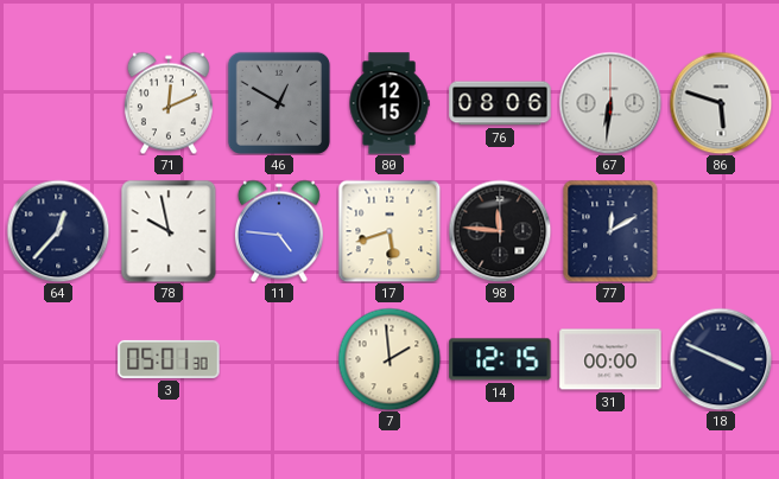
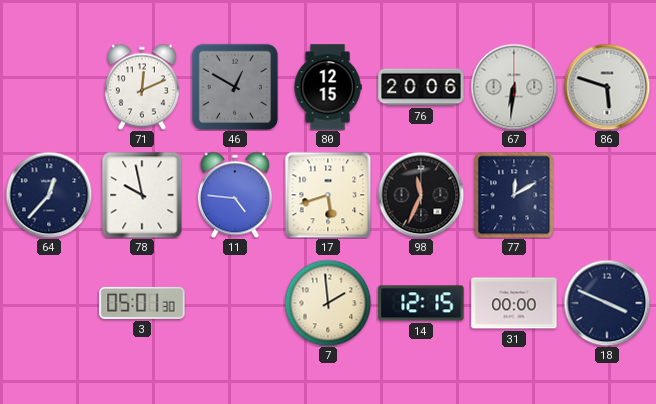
76: 08:06 -> 20:06 (421, 87)
98: 11:46 -> 11:34 (421, 195)
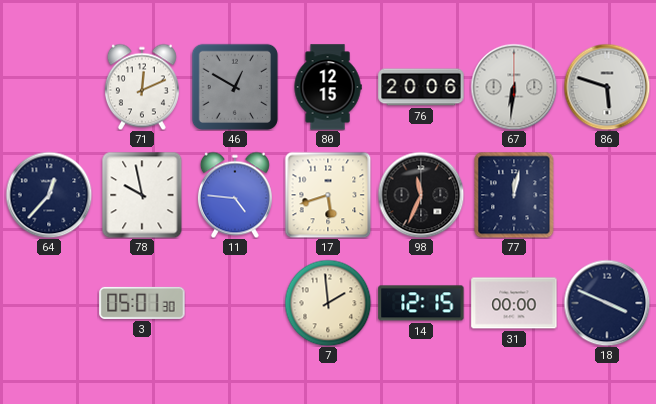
77: 12:10 -> 12:02 (514, 195)
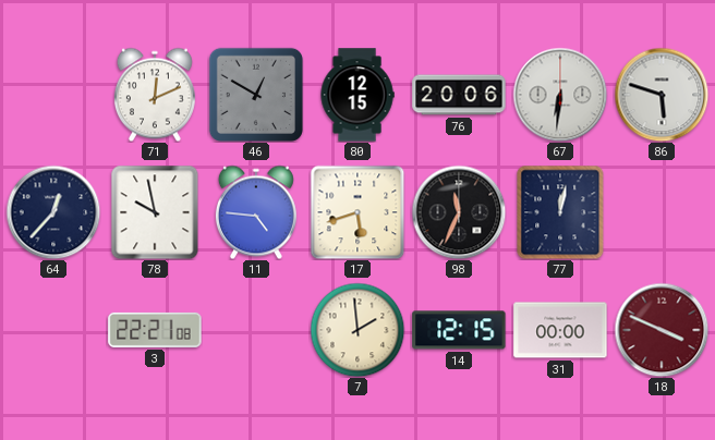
3: 05:01 -> 22:21 (155, 330)
18 dial: navy -> burgundy (662, 330)
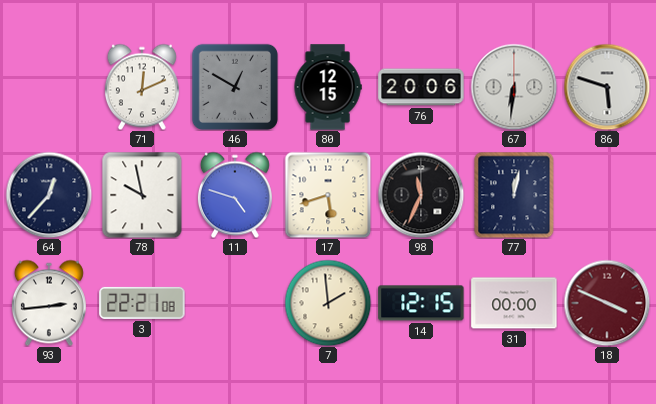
11: 4:46 -> 4:48 (235, 195)
93: none -> 2:44 (49, 303)
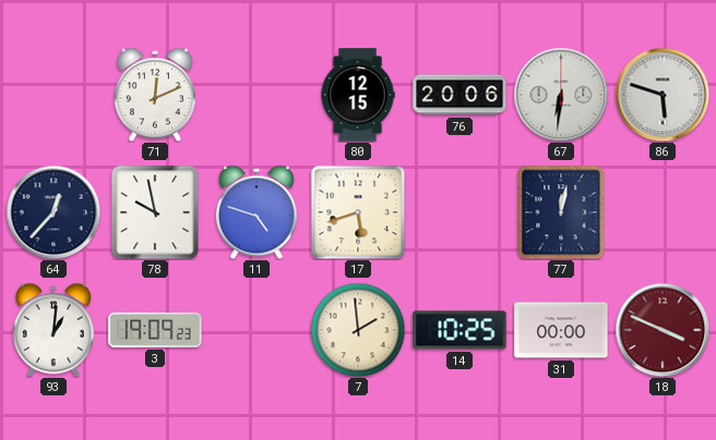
46: 12:50 -> none (235, 87)
98: 11:34 -> none (421, 195)
93: 2:44 -> 1:01 (53, 330)
3: 22:21 -> 19:09 (155, 330)
14: 12:15 -> 10:25 (460, 330)
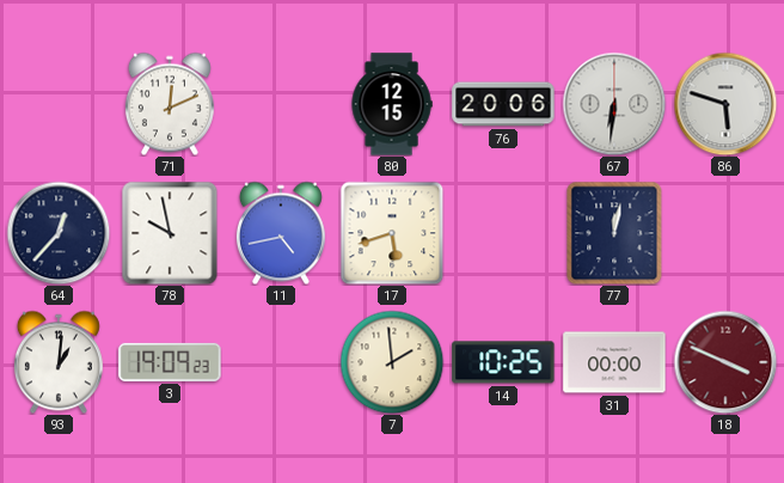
11: 4:48 -> 4:43 (281, 233)
